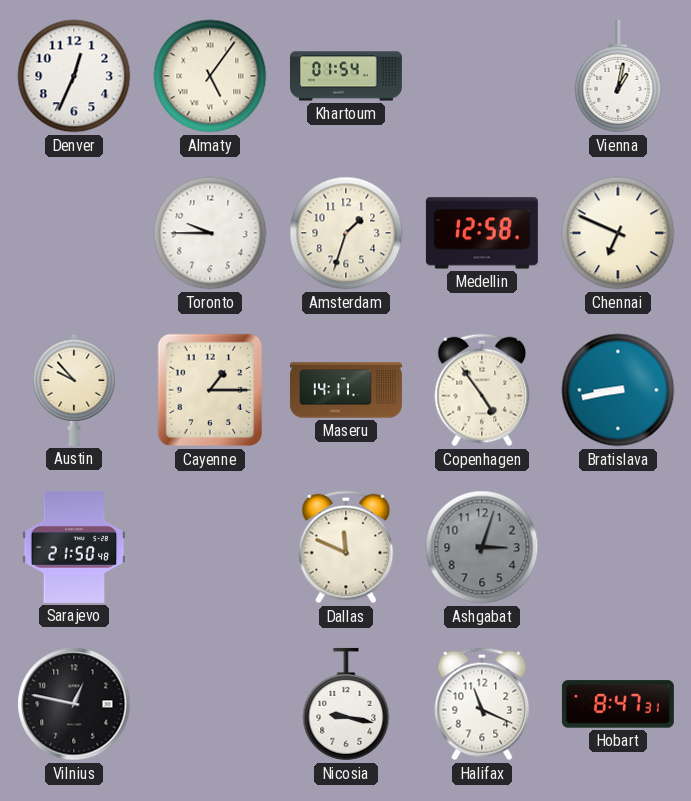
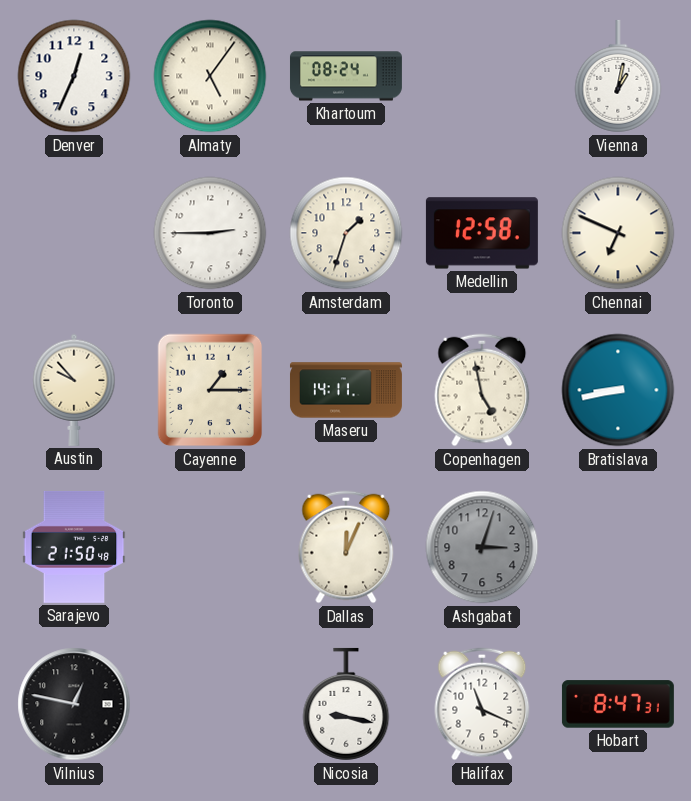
Khartoum: 01:54 -> 08:24 (346, 76)
Toronto: 9:45 -> 2:45 (210, 233)
Copenhagen: 4:54 -> 4:58 (482, 390)
Dallas: 11:49 -> 12:04 (346, 547)
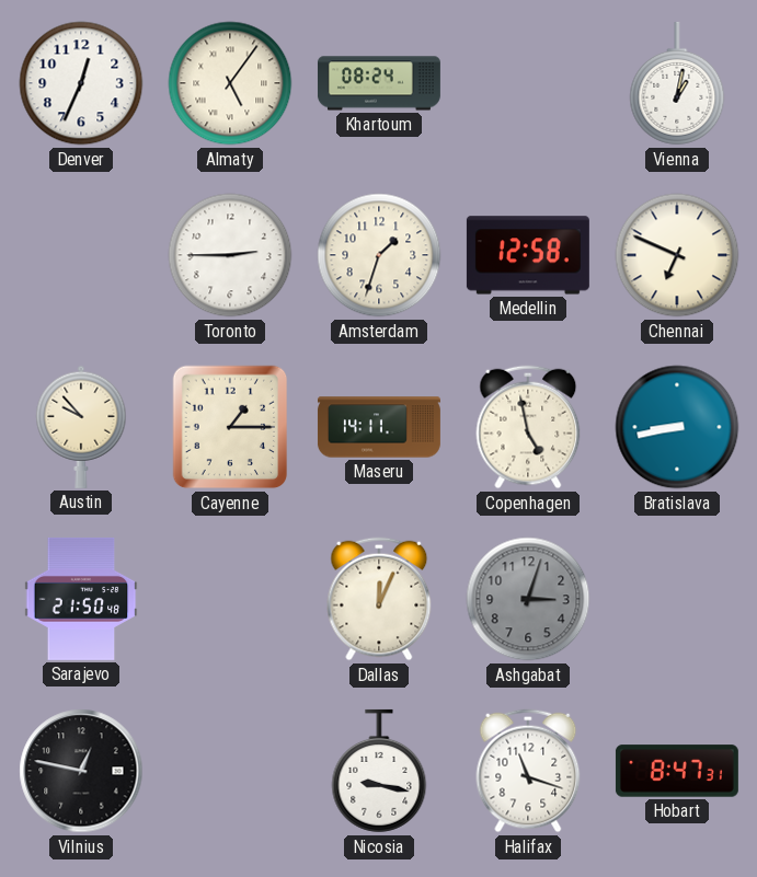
Halifax: 11:19 -> 11:18 (528, 771)
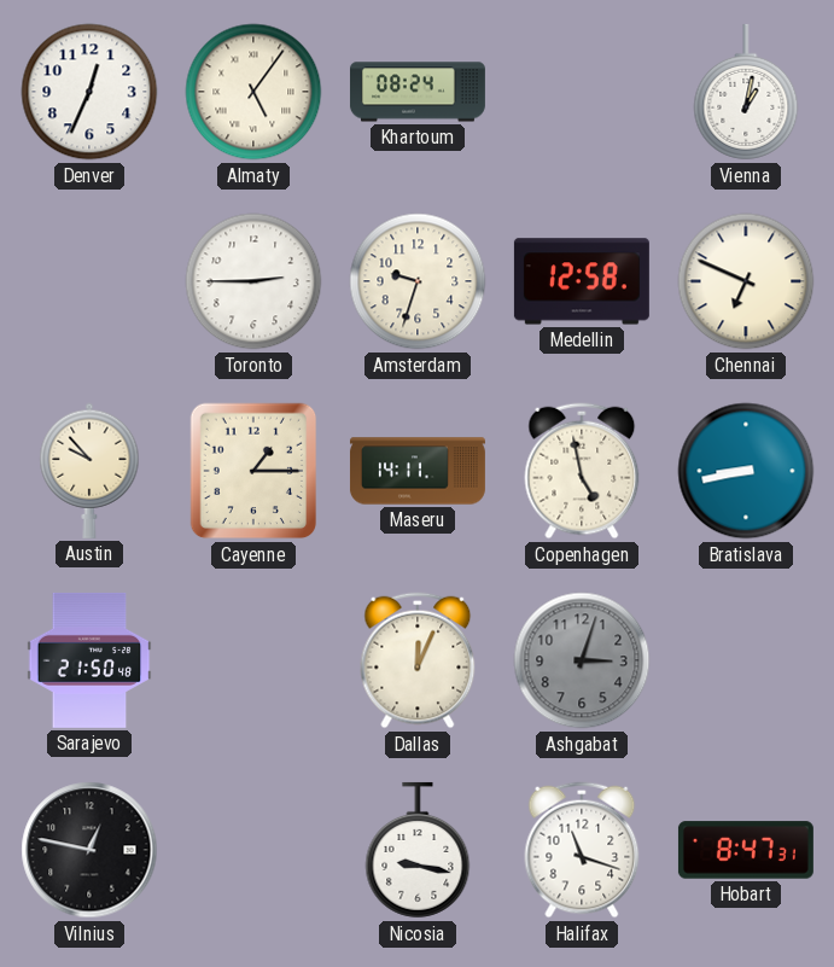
Amsterdam: 1:33 -> 9:33 (418, 281)
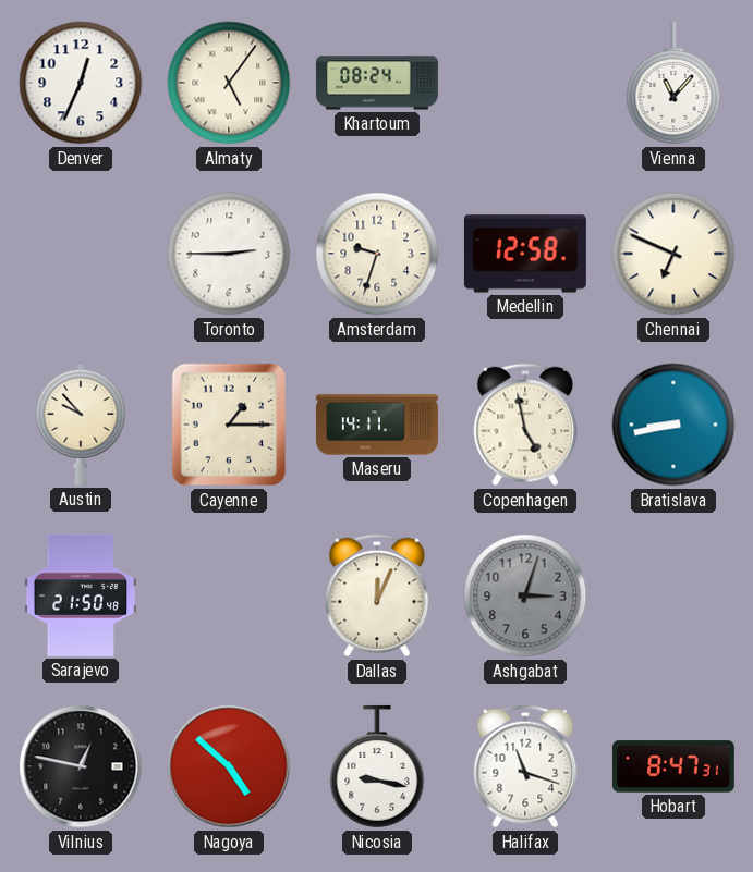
Vienna: 1:02 -> 11:07 (673, 83)
Nagoya: none -> 4:52 (229, 766)
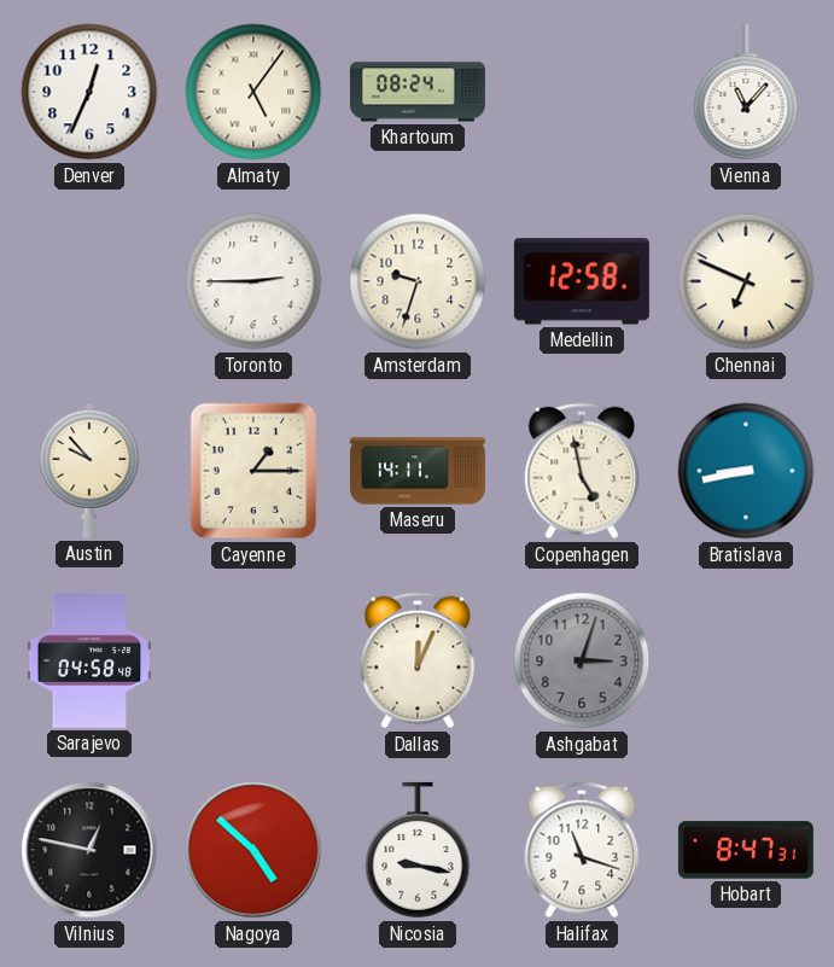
Sarajevo: 21:50 -> 04:58 (89, 660)
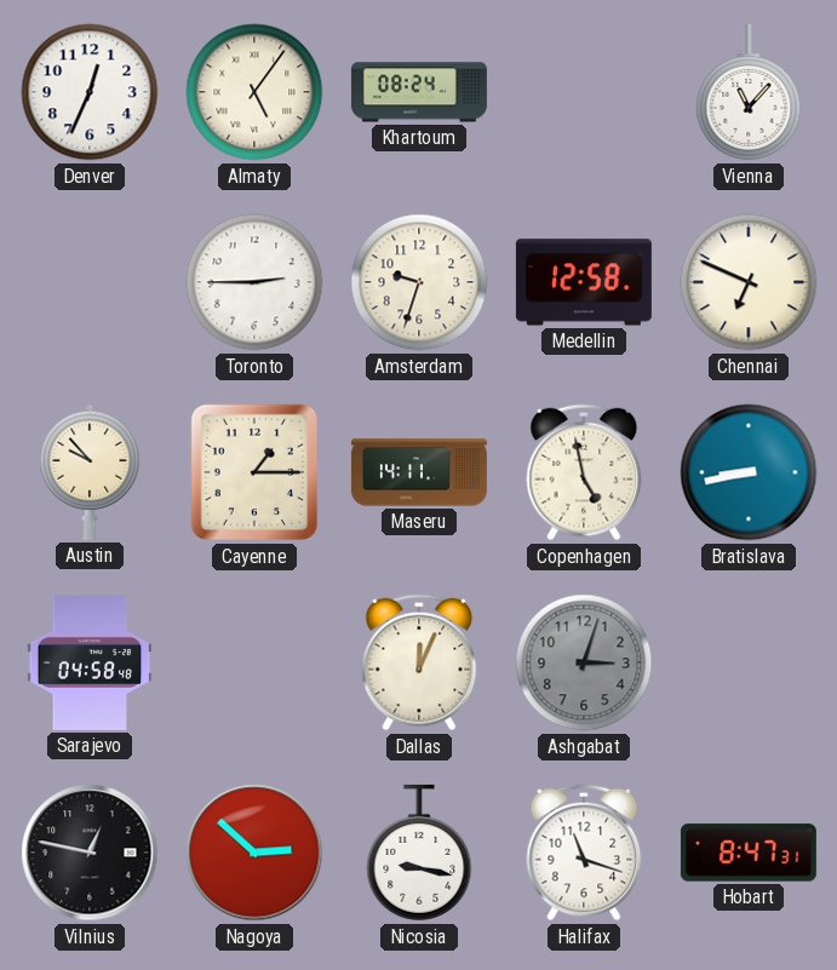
Nagoya: 4:52 -> 2:52 (254, 853)
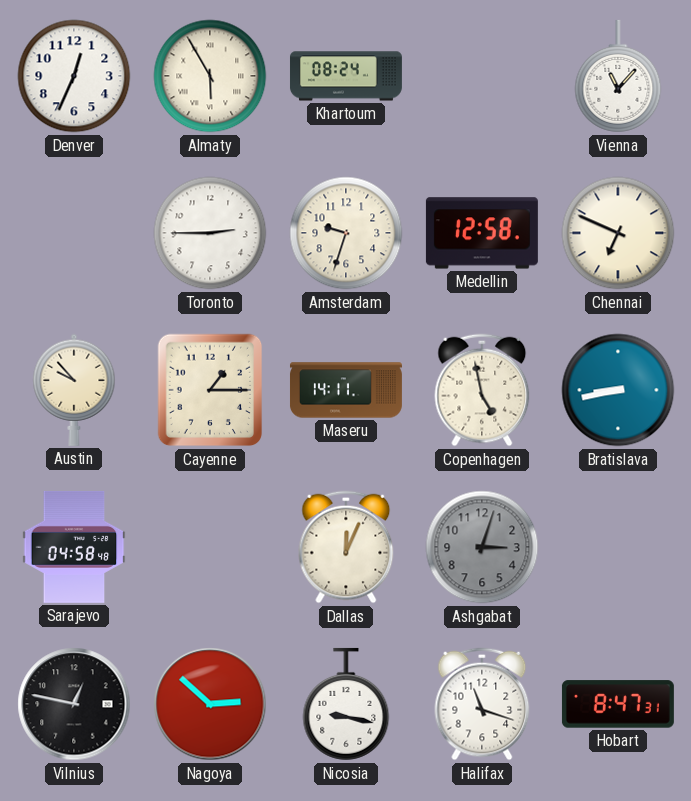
Almaty: 5:06 -> 5:55 (210, 76)
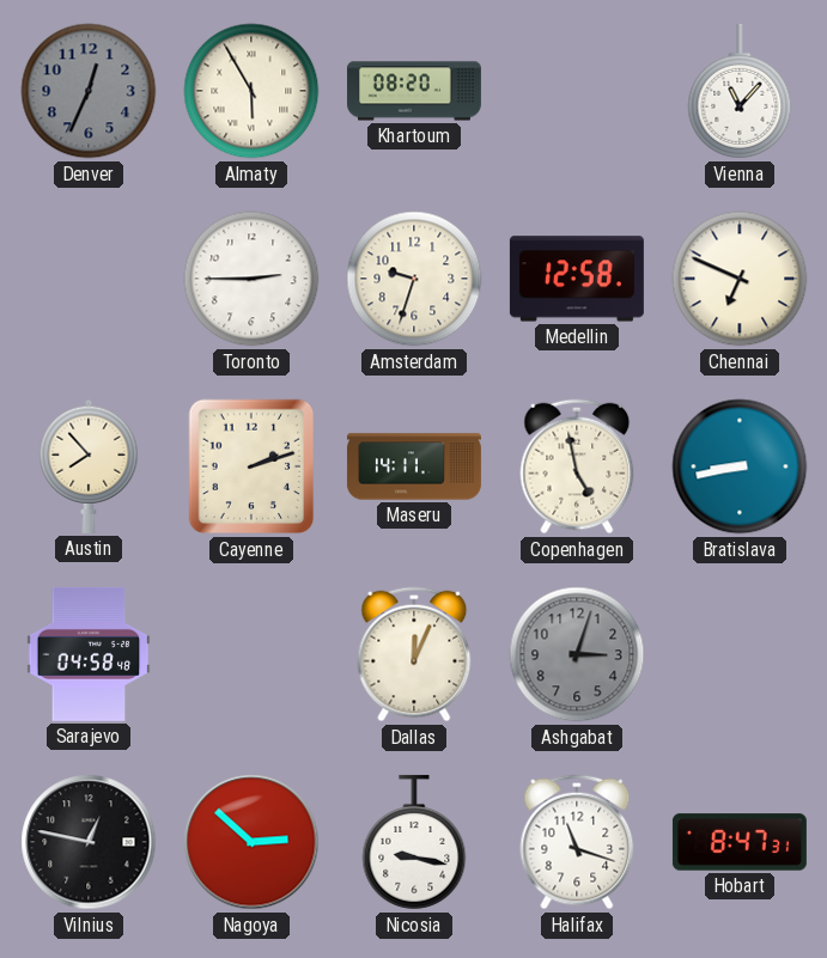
Denver dial: white -> grey (89, 91)
Khartoum: 08:24 -> 08:20 (414, 91)
Austin: 9:53 -> 7:53 (89, 466)
Cayenne: 1:15 -> 2:12 (251, 466)
